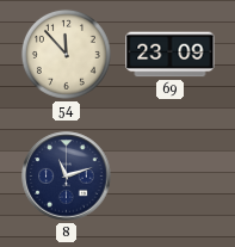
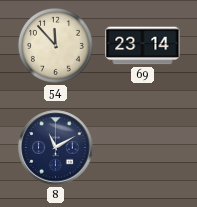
69: 23:09 -> 23:14 (143, 46)
8: 11:12 -> 11:10 (56, 148)
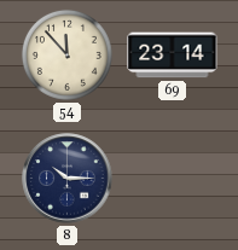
8: 11:10 -> 10:15 (68, 179)
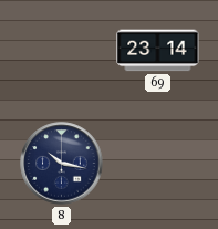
54: 11:53 -> none (66, 54)
8: 10:15 -> 10:17 (62, 164)
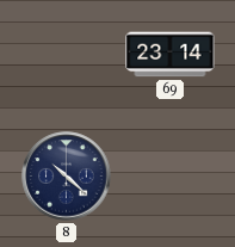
8: 10:17 -> 10:22 (67, 177)
